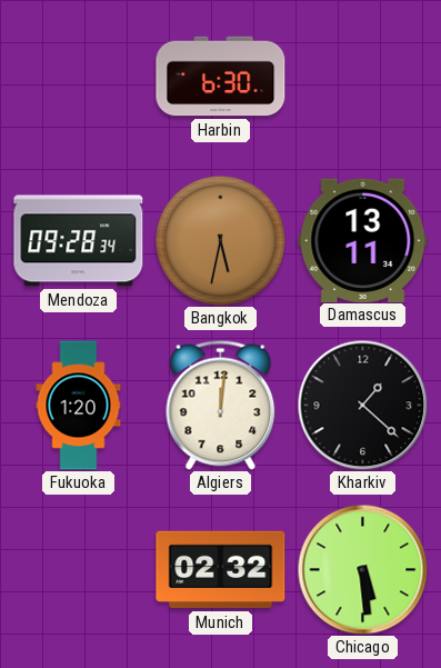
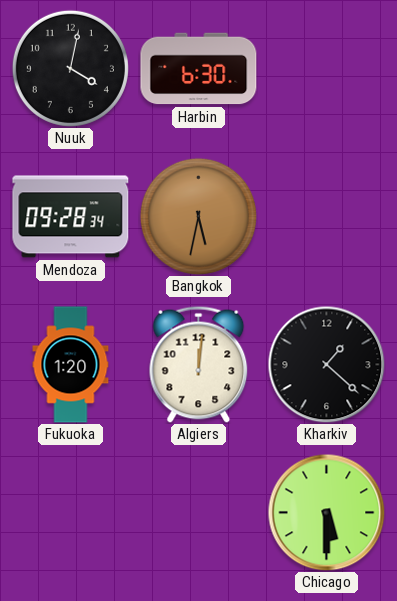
Nuuk: none -> 4:02 (70, 68)
Damascus: 13:11 -> none (363, 240)
Munich: 02:32 -> none (221, 570)
Chicago: 5:29 -> 5:30 (326, 512)
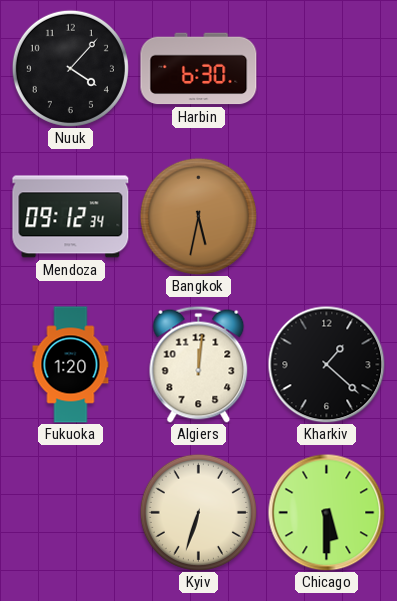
Nuuk: 4:02 -> 4:07 (70, 68)
Mendoza: 09:28 -> 09:12 (71, 217)
Kyiv: none -> 6:33 (198, 512)
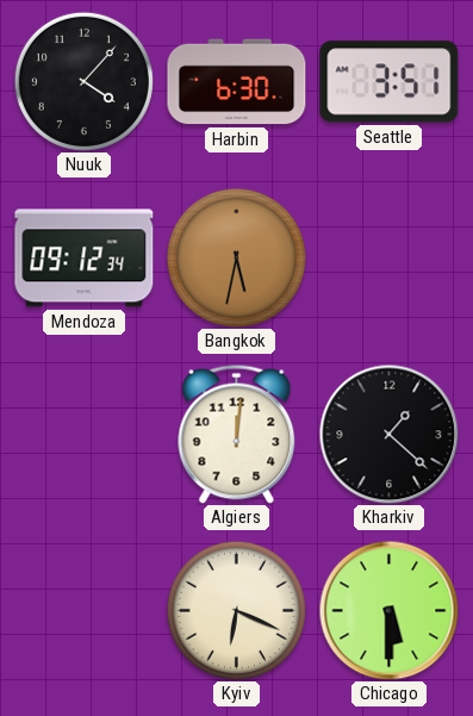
Seattle: none -> 3:51 (390, 82)
Fukuoka: 1:20 -> none (71, 365)
Kyiv: 6:33 -> 6:19 (236, 610)
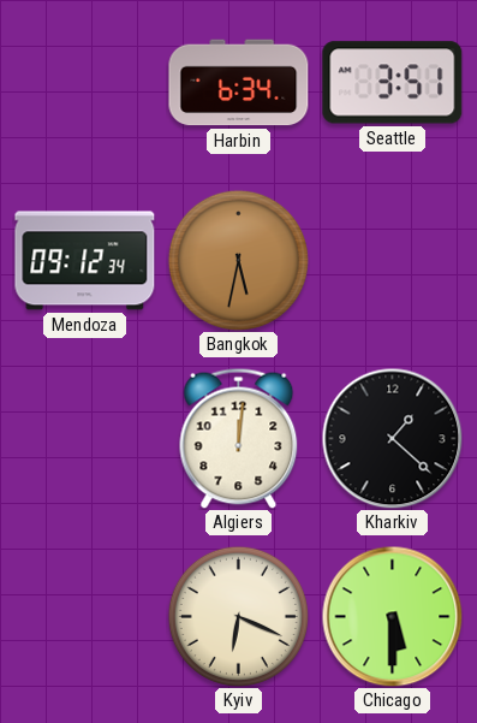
Nuuk: 4:07 -> none (83, 81)
Harbin: 6:30 -> 6:34 (239, 83)
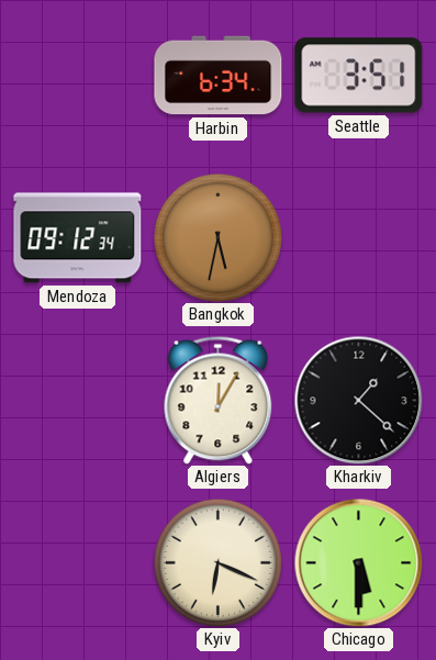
Algiers: 12:01 -> 12:05 (219, 400)
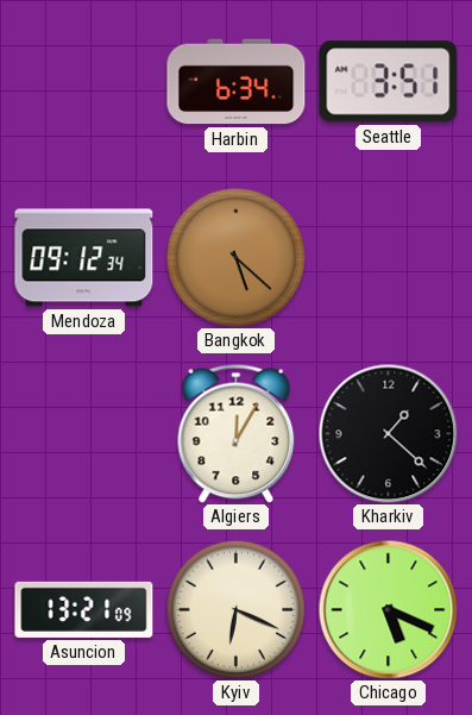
Bangkok: 5:32 -> 5:22 (235, 257)
Asuncion: none -> 13:21 (84, 609)
Chicago: 5:30 -> 5:19 (388, 609)
